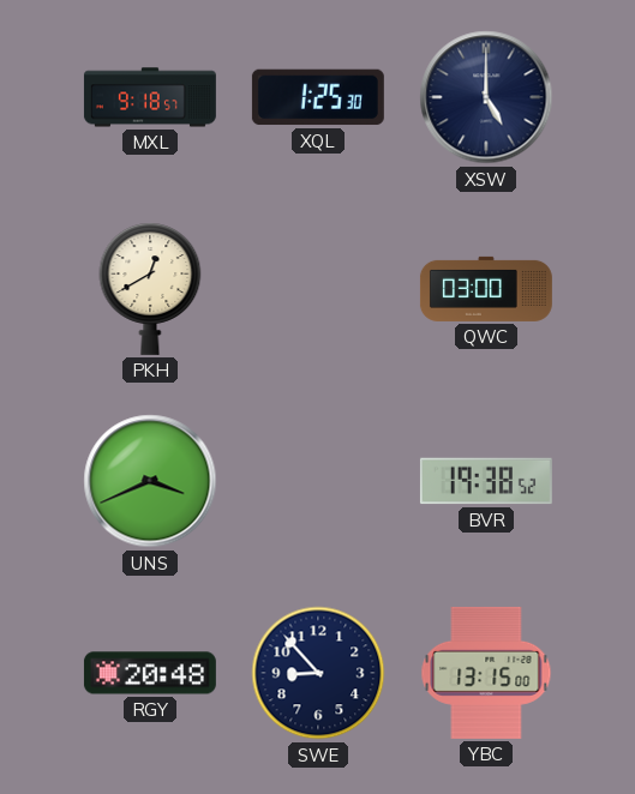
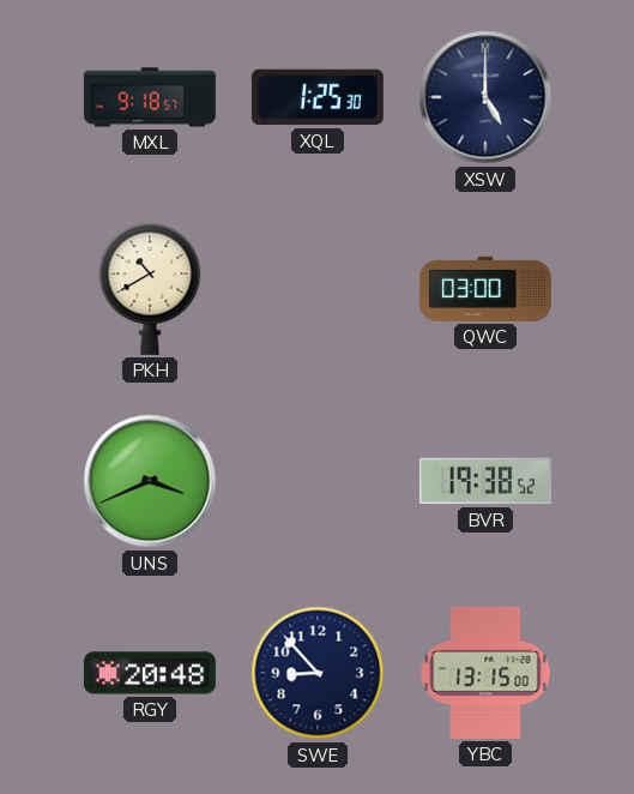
PKH: 12:40 -> 10:40 (150, 289)
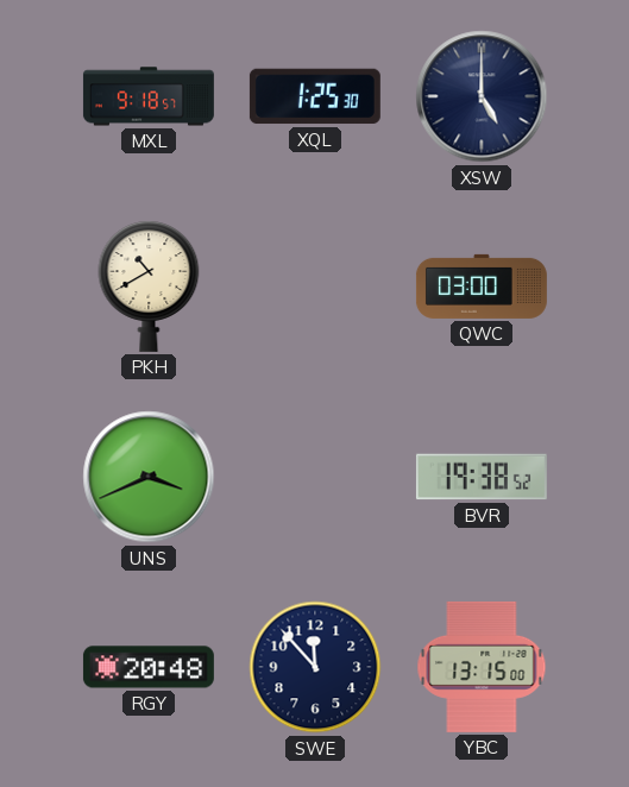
SWE: 8:53 -> 11:53 (315, 667)
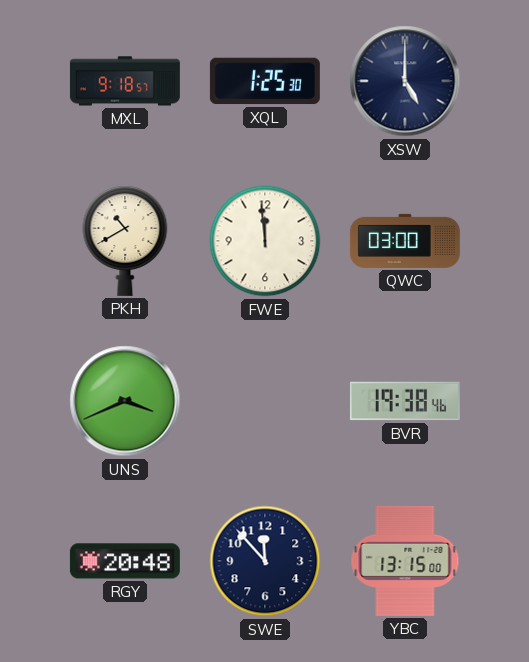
FWE: none -> 11:59 (265, 241)
BVR: 19:38:52 -> 19:38:46 (405, 401)
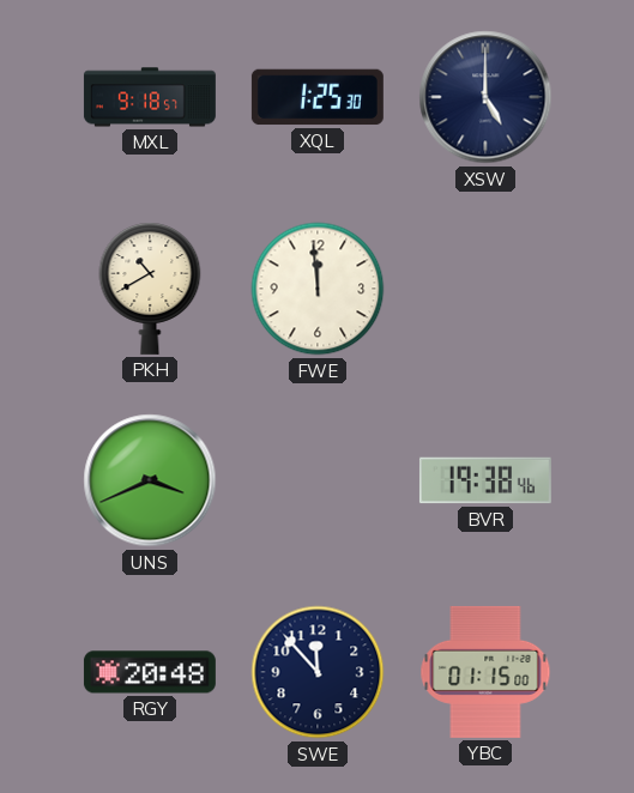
QWC: 03:00 -> none (405, 241)
YBC: 13:15 -> 01:15 (485, 672)
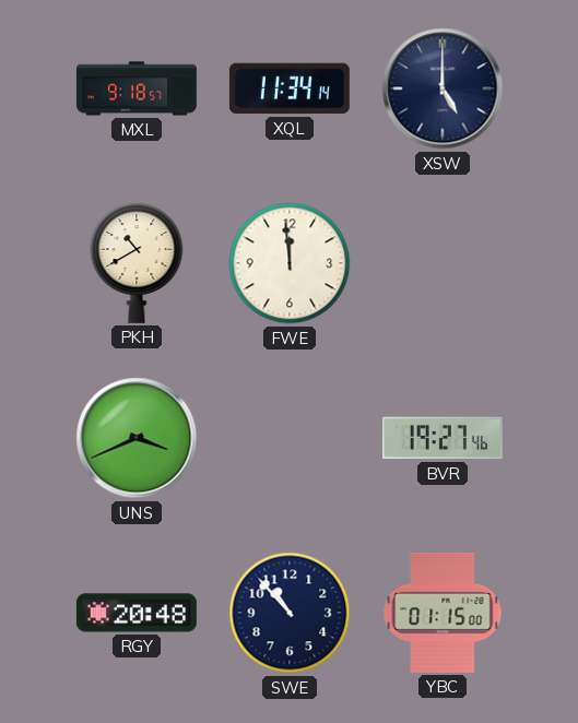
XQL: 1:25 -> 11:34 (290, 88)
BVR: 19:38 -> 19:27 (443, 438)
SWE: 11:53 -> 10:53 (290, 613)
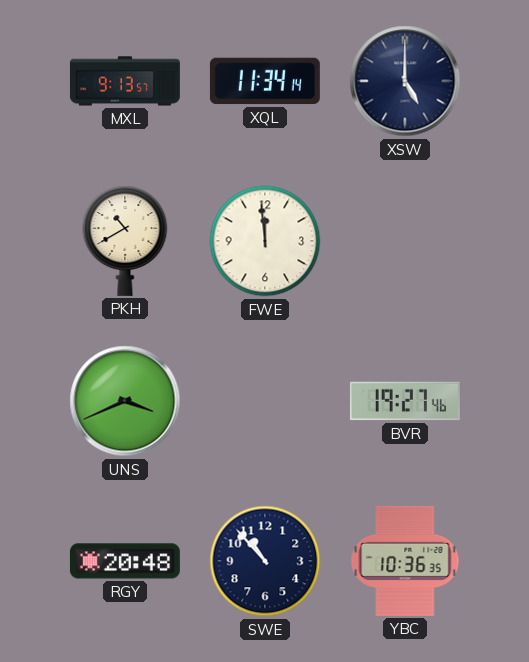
MXL: 9:18 -> 9:13 (125, 81)
YBC: 01:15 -> 10:36 (405, 561)
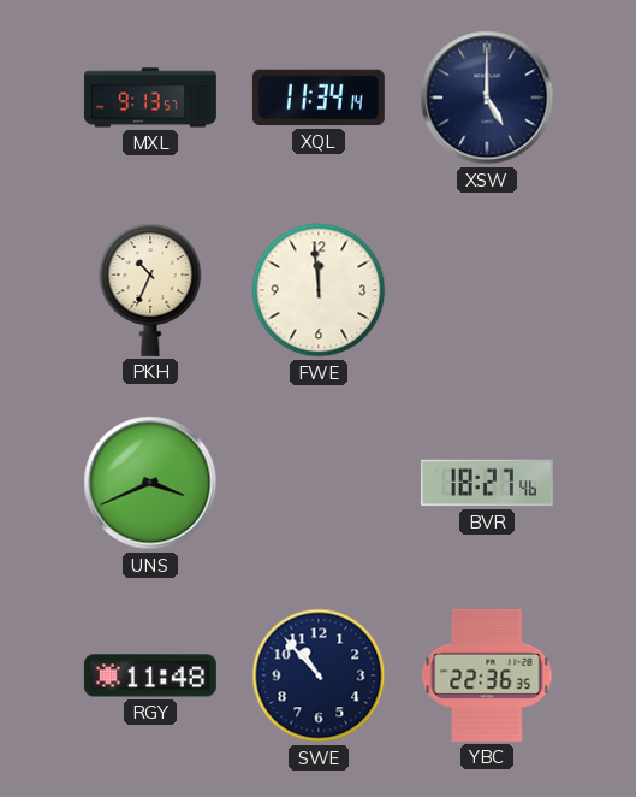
PKH: 10:40 -> 10:34 (150, 290)
BVR: 19:27 -> 18:27 (487, 483)
RGY: 20:48 -> 11:48 (150, 675)
YBC: 10:36 -> 22:36 (487, 675)
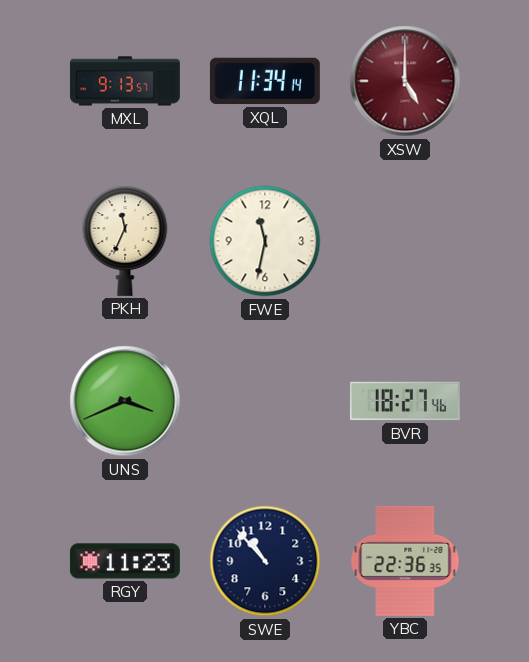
XSW dial: navy -> burgundy (405, 81)
PKH: 10:34 -> 11:34 (125, 241)
FWE: 11:59 -> 11:32 (265, 241)
RGY: 11:48 -> 11:23 (125, 561)
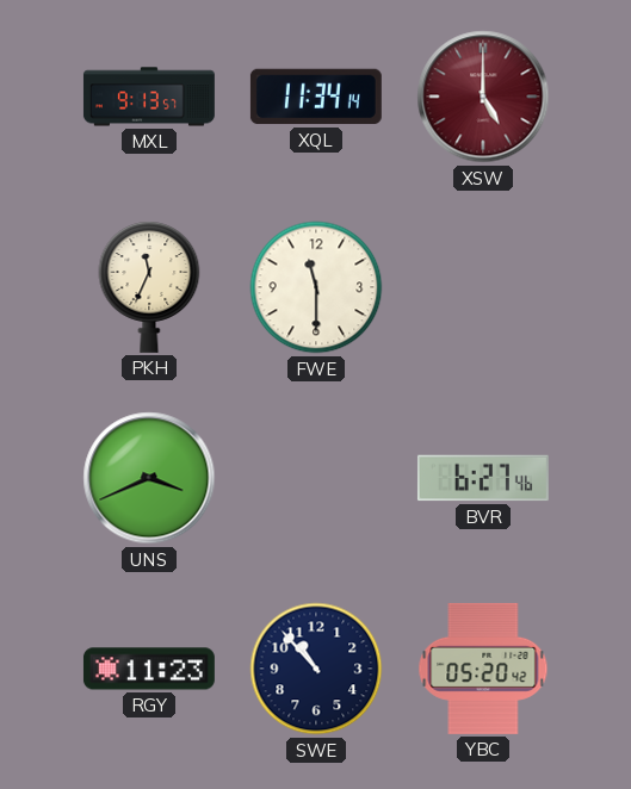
FWE: 11:32 -> 11:30 (316, 287)
BVR: 18:27 -> 6:27 (483, 478)
YBC: 22:36 -> 05:20 (483, 669)
